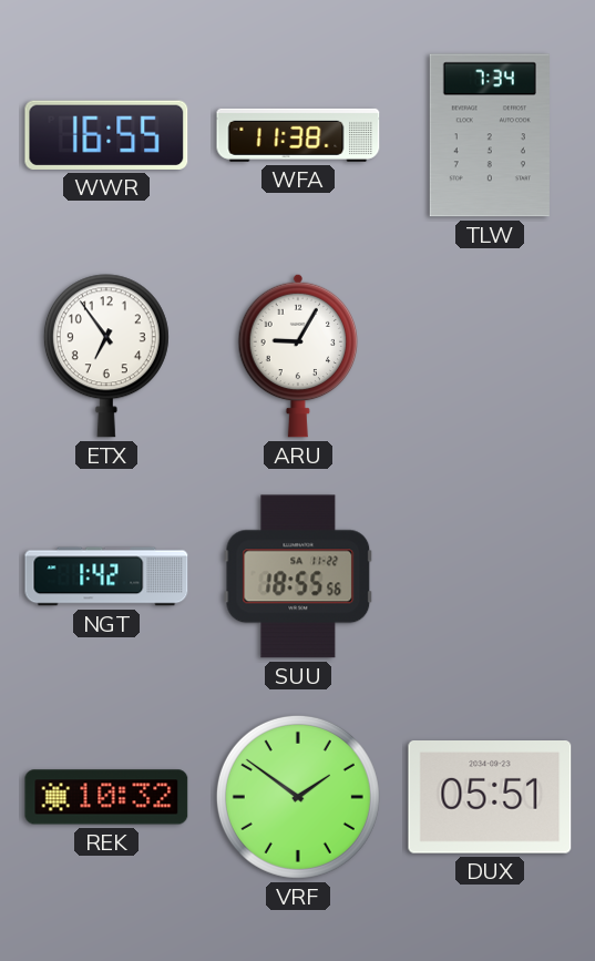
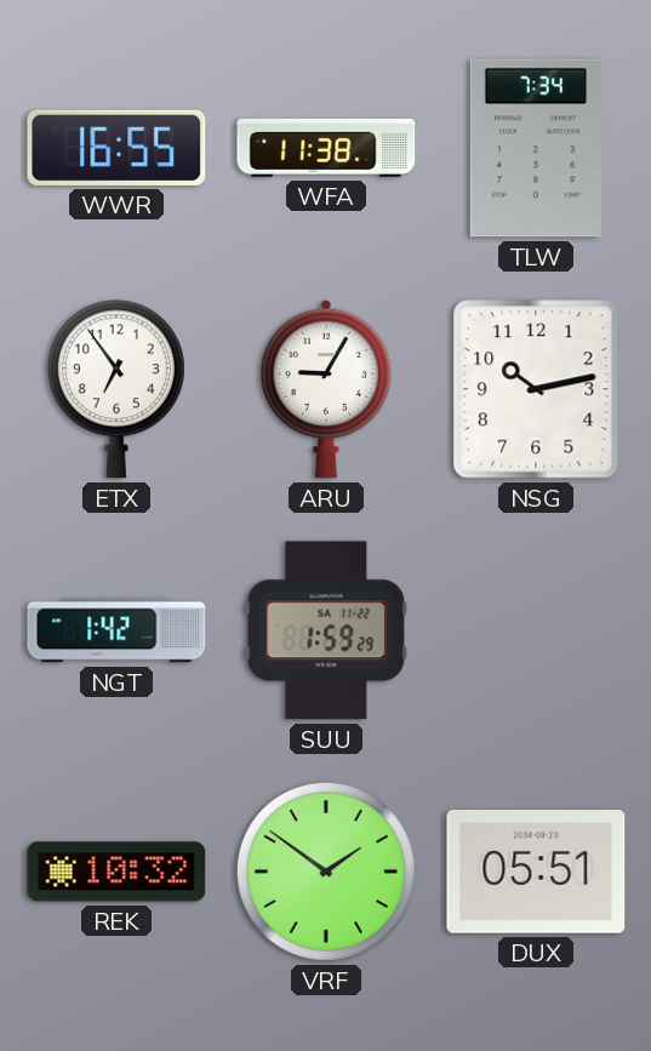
NSG: none -> 10:13 (536, 389)
SUU: 18:55 -> 1:59 (326, 630)
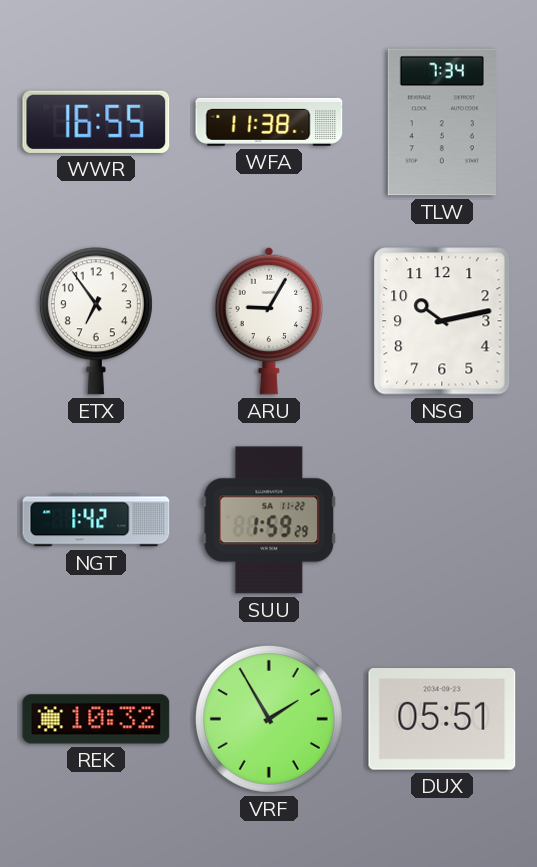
VRF: 1:51 -> 1:55 (269, 719)
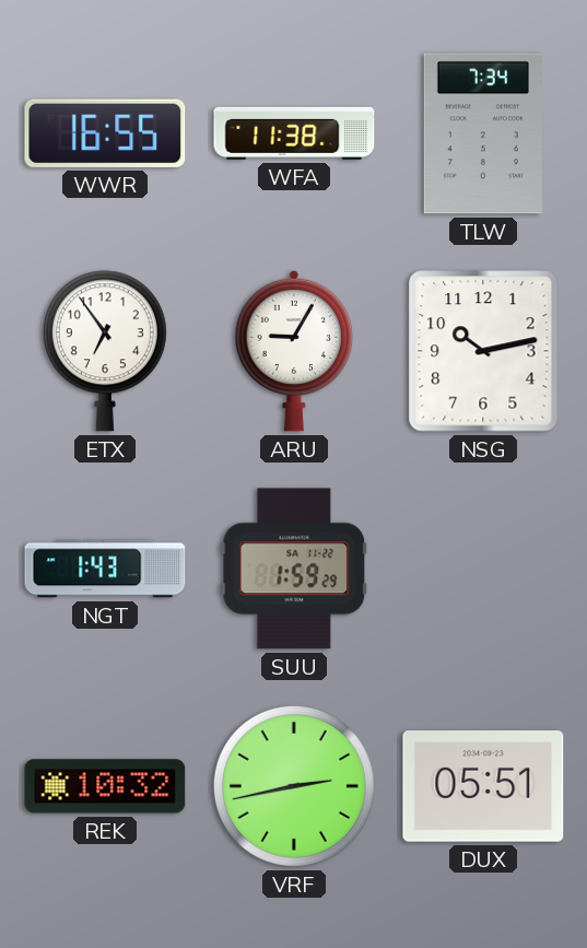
NGT: 1:42 -> 1:43 (105, 569)
VRF: 1:55 -> 2:43 (294, 786)
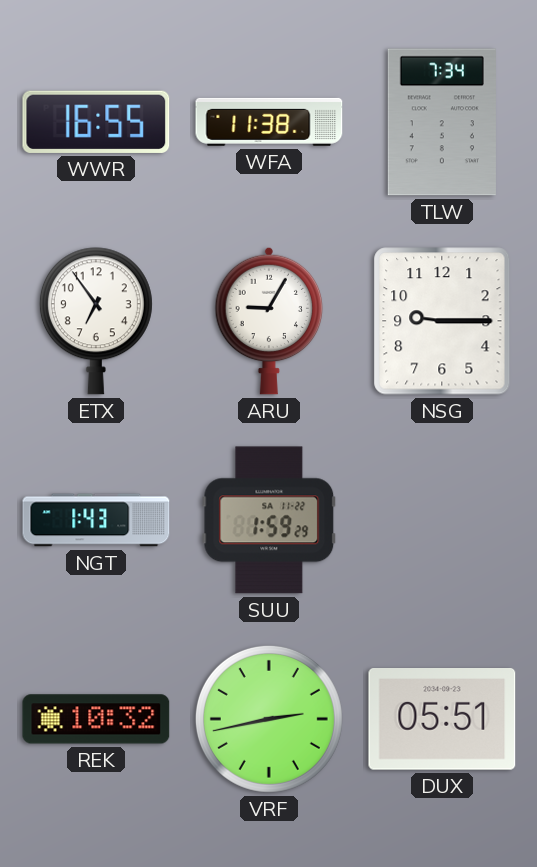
NSG: 10:13 -> 9:15 (442, 321)
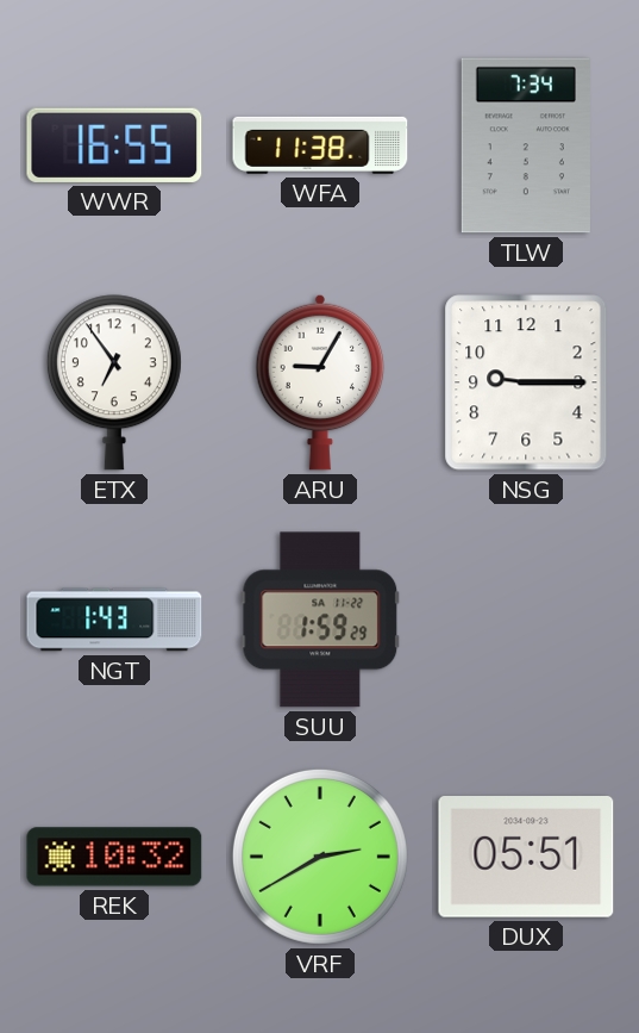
VRF: 2:43 -> 2:40 (320, 857)
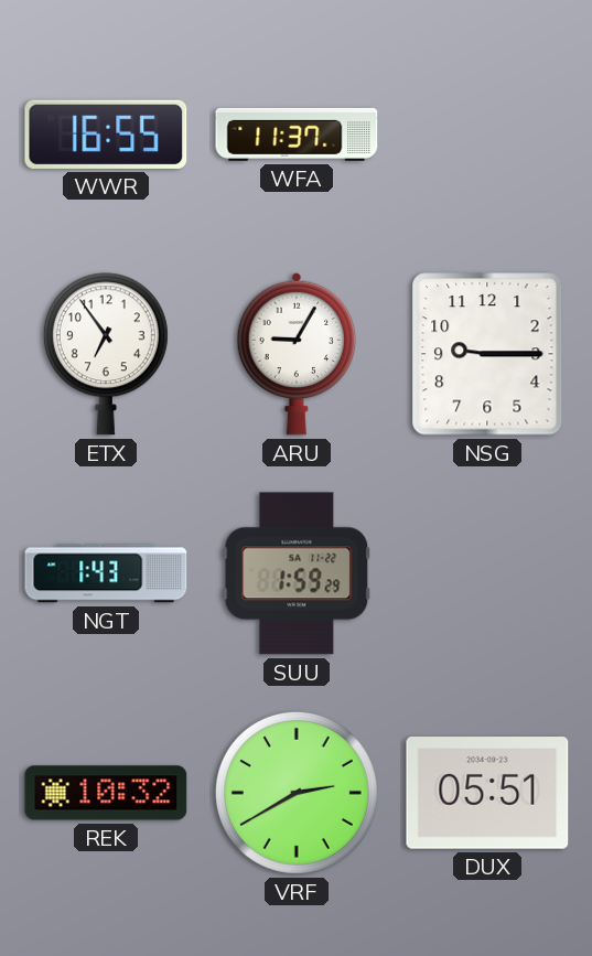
WFA: 11:38 -> 11:37 (297, 135)
TLW: 7:34 -> none (526, 145)
